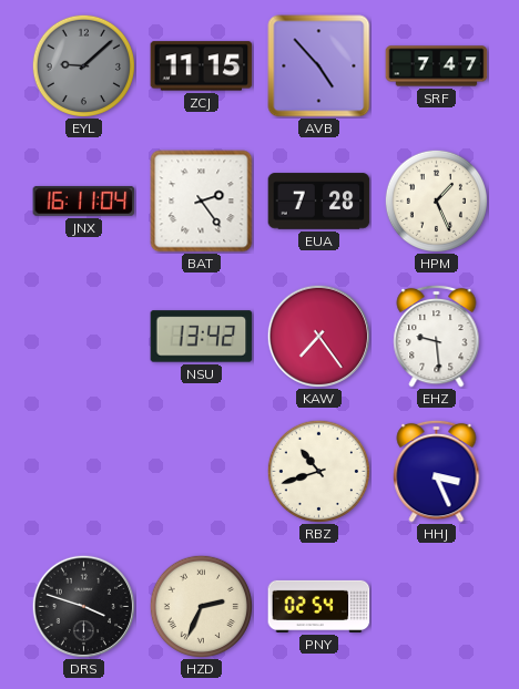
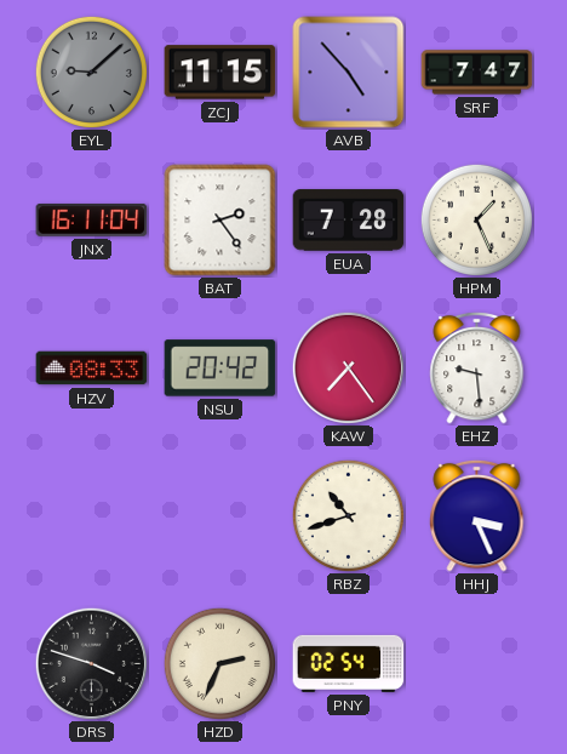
HZV: none -> 08:33 (92, 369)
NSU: 13:42 -> 20:42 (220, 369)
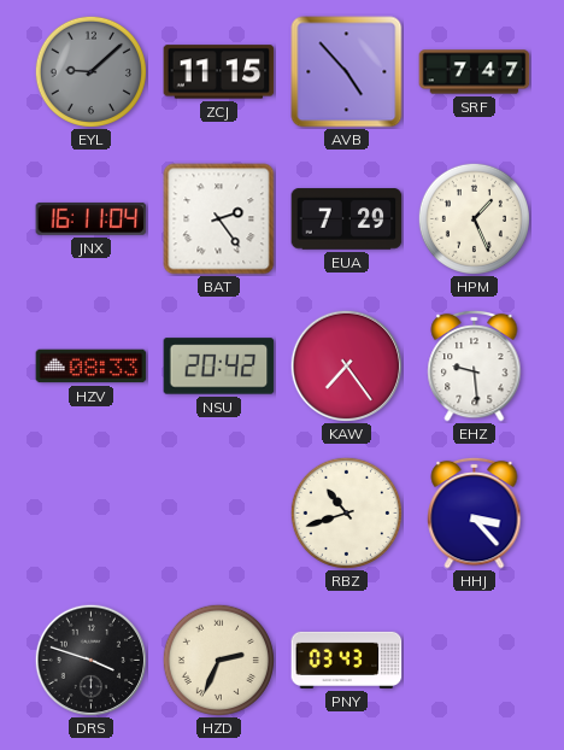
EUA: 7:28 -> 7:29 (347, 219)
HHJ: 3:26 -> 3:23 (475, 512)
PNY: 02:54 -> 03:43 (347, 660)
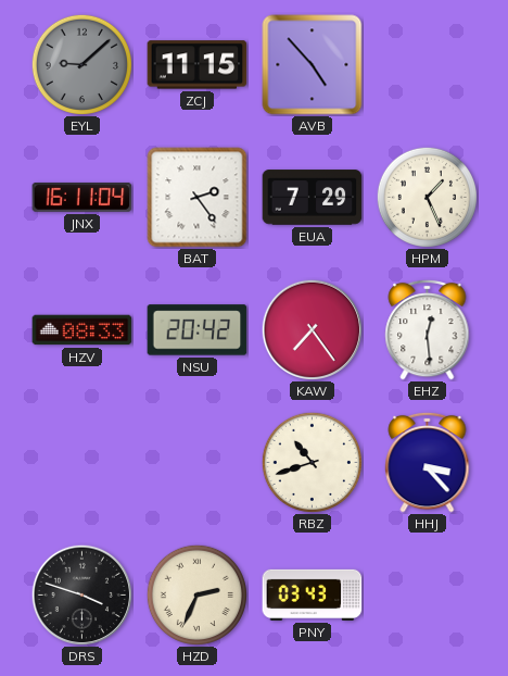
SRF: 7:47 -> none (475, 72)
EHZ: 9:29 -> 12:29 (428, 329)
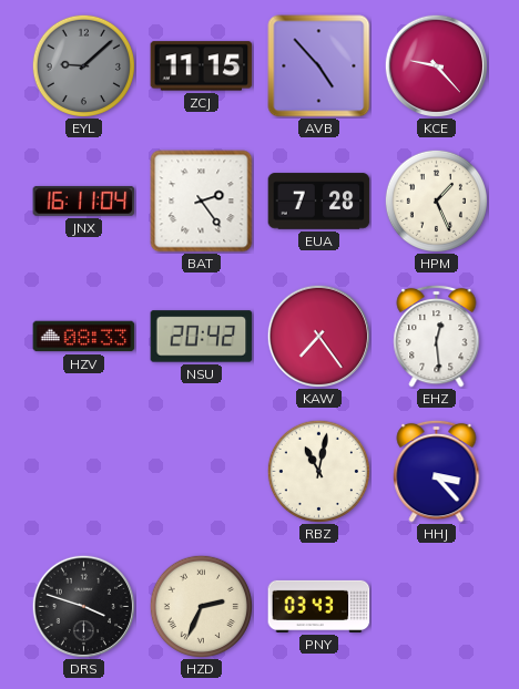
KCE: none -> 9:23 (436, 65)
EUA: 7:29 -> 7:28 (319, 202)
RBZ: 10:42 -> 11:02 (318, 471)
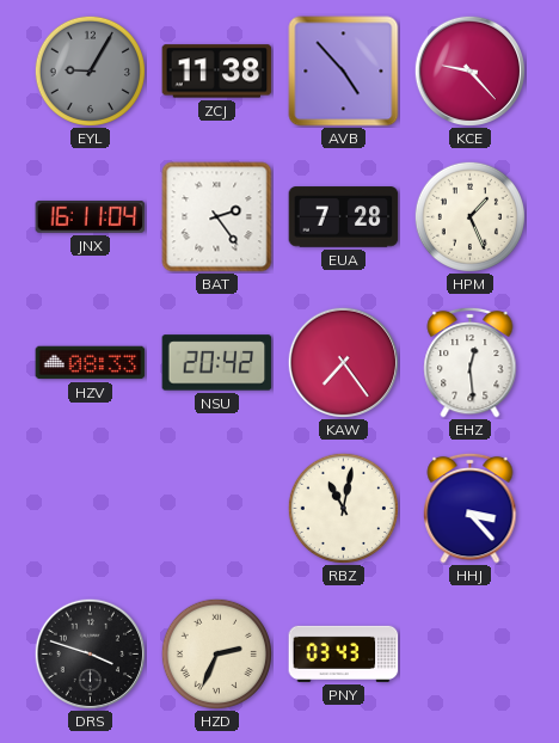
EYL: 9:08 -> 9:05 (90, 70)
ZCJ: 11:15 -> 11:38 (217, 72)
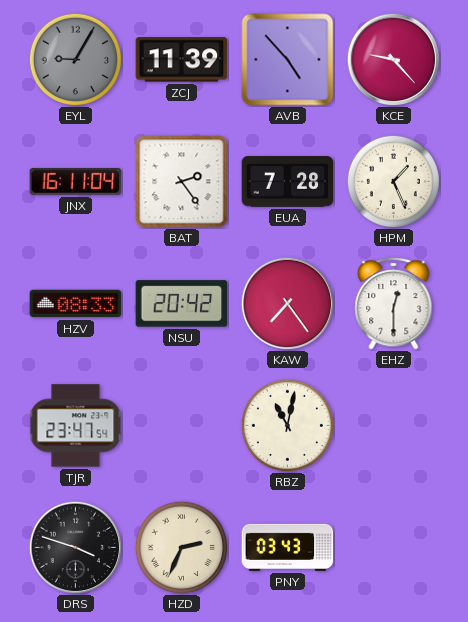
ZCJ: 11:38 -> 11:39 (182, 60)
EHZ: 12:29 -> 12:30 (394, 303)
TJR: none -> 23:47 (76, 426)
HHJ: 3:23 -> none (471, 508)
